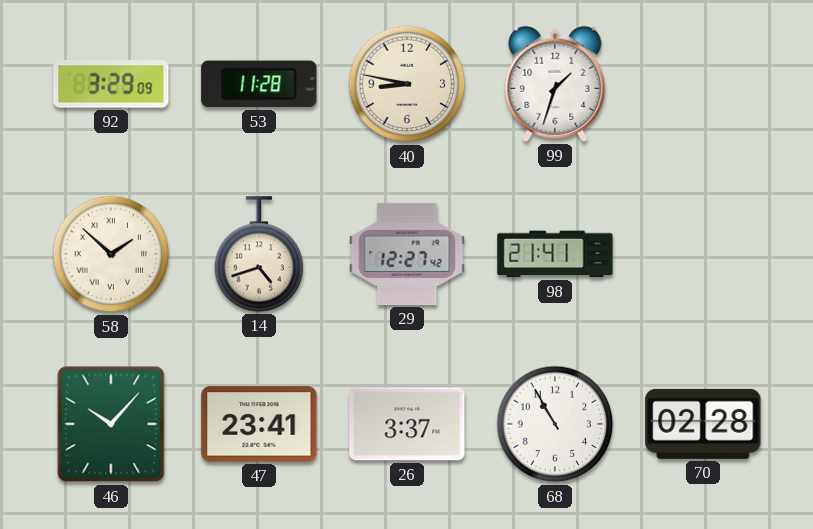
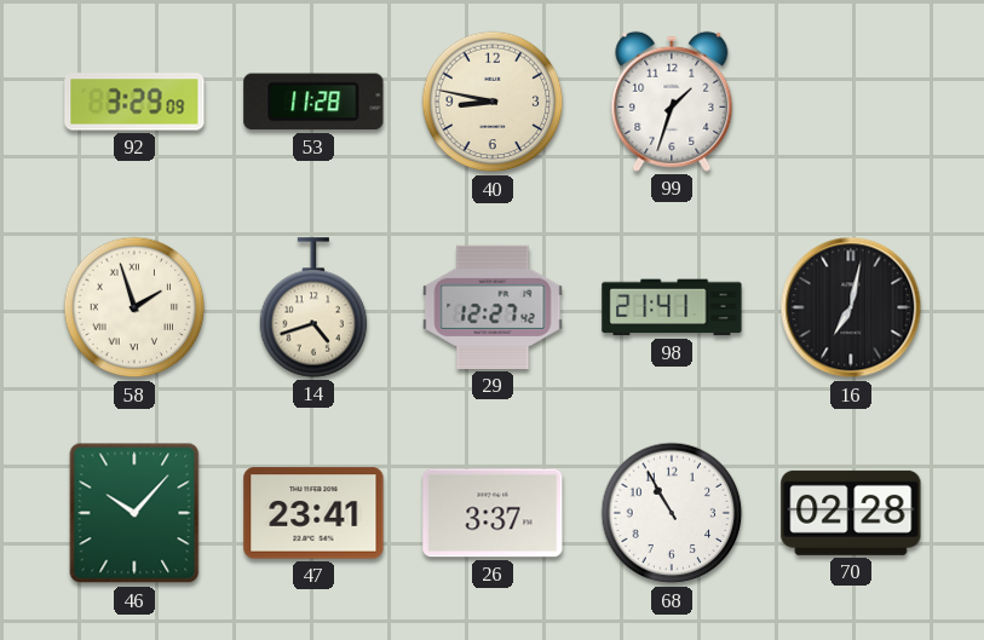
58: 1:52 -> 1:57 (134, 307)
16: none -> 7:02 (851, 307)
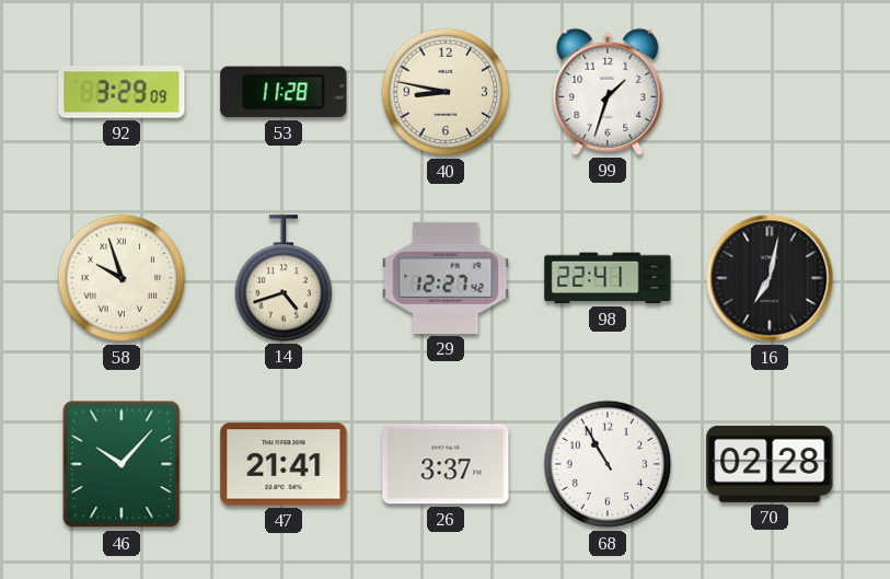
58: 1:57 -> 9:57 (122, 278)
98: 21:41 -> 22:41 (608, 278)
47: 23:41 -> 21:41 (284, 464)
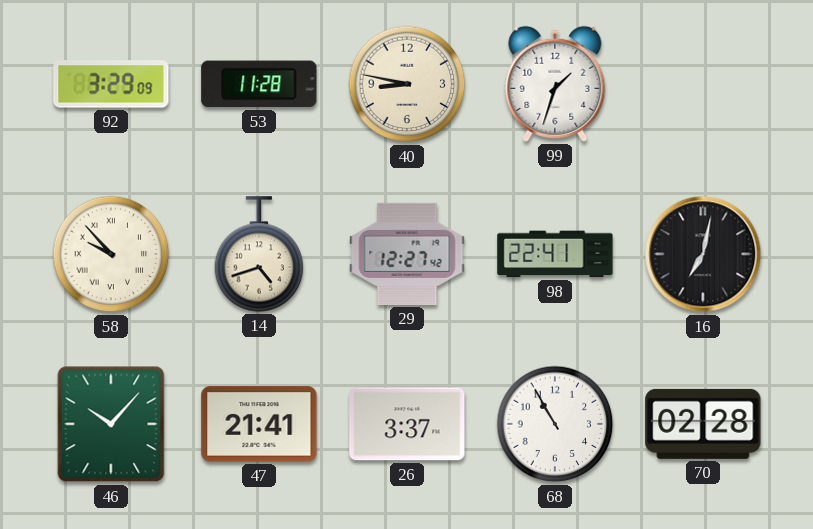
58: 9:57 -> 9:53 (111, 254)
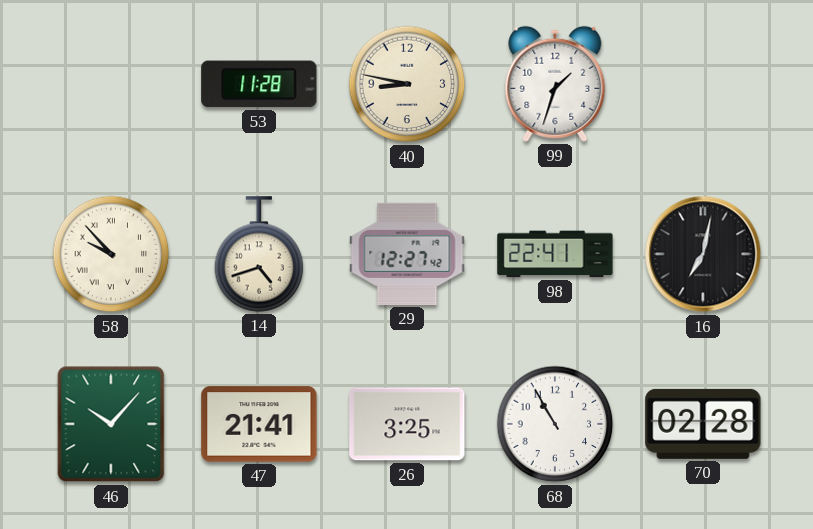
92: 3:29 -> none (111, 84)
26: 3:37 -> 3:25 (407, 424)
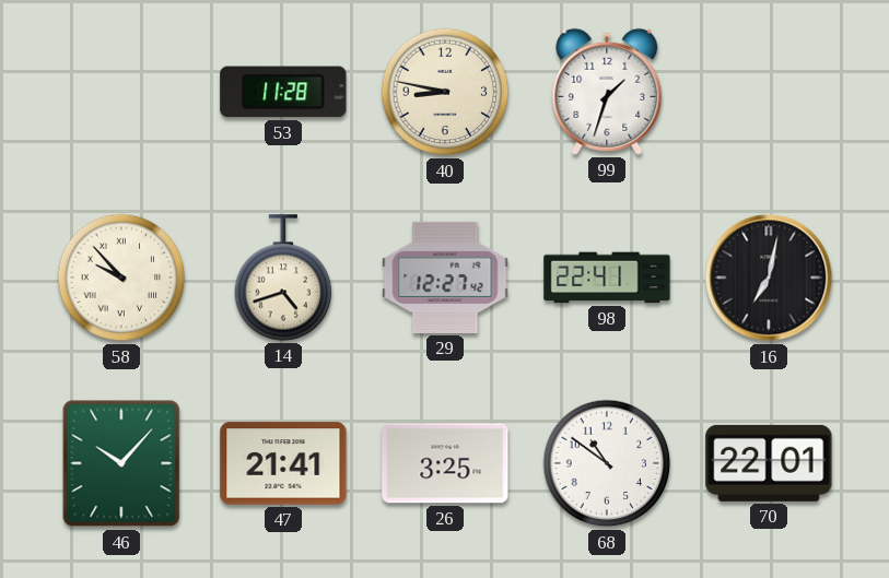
68: 10:55 -> 10:51 (607, 463)
70: 02:28 -> 22:01 (769, 463)
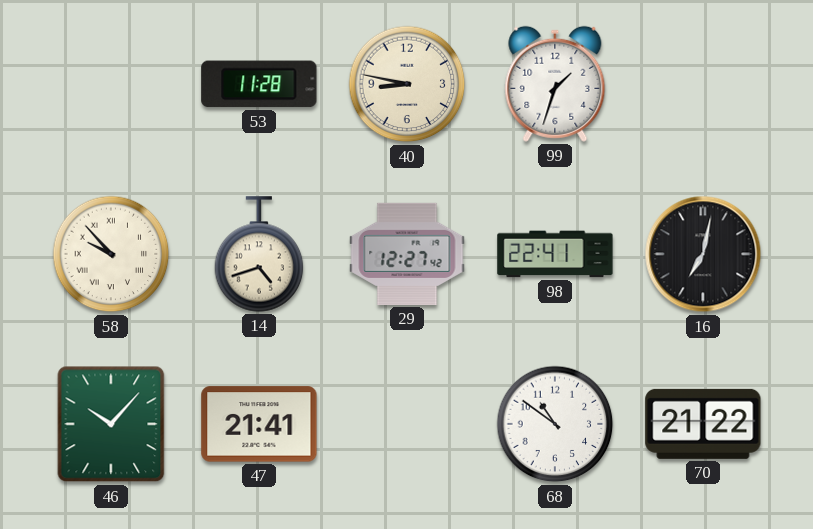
26: 3:25 -> none (445, 463)
70: 22:01 -> 21:22 (703, 424)
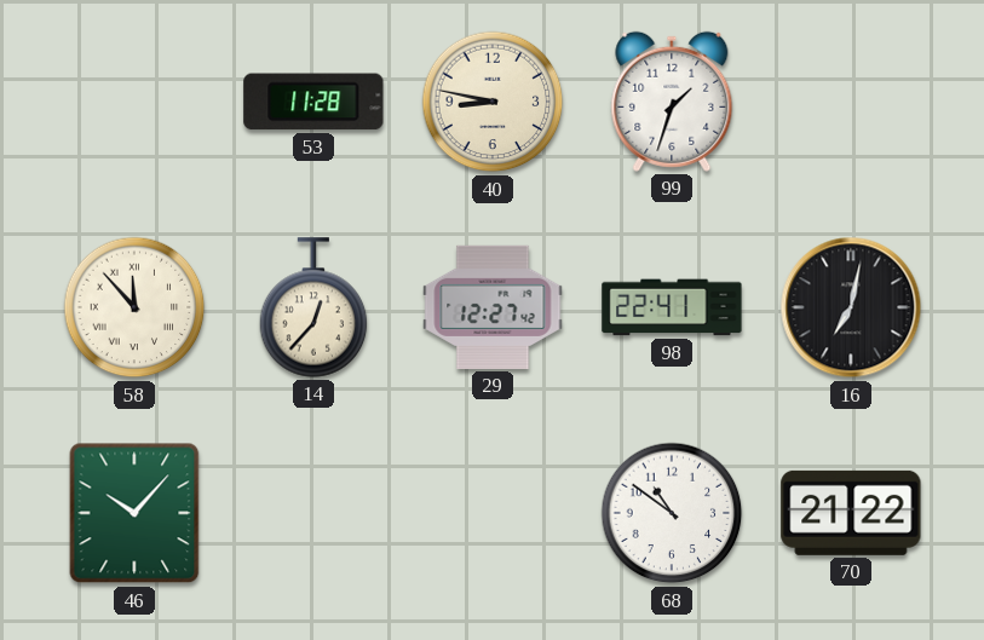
58: 9:53 -> 11:53 (134, 307)
14: 4:42 -> 12:37 (313, 307)
47: 21:41 -> none (259, 424)
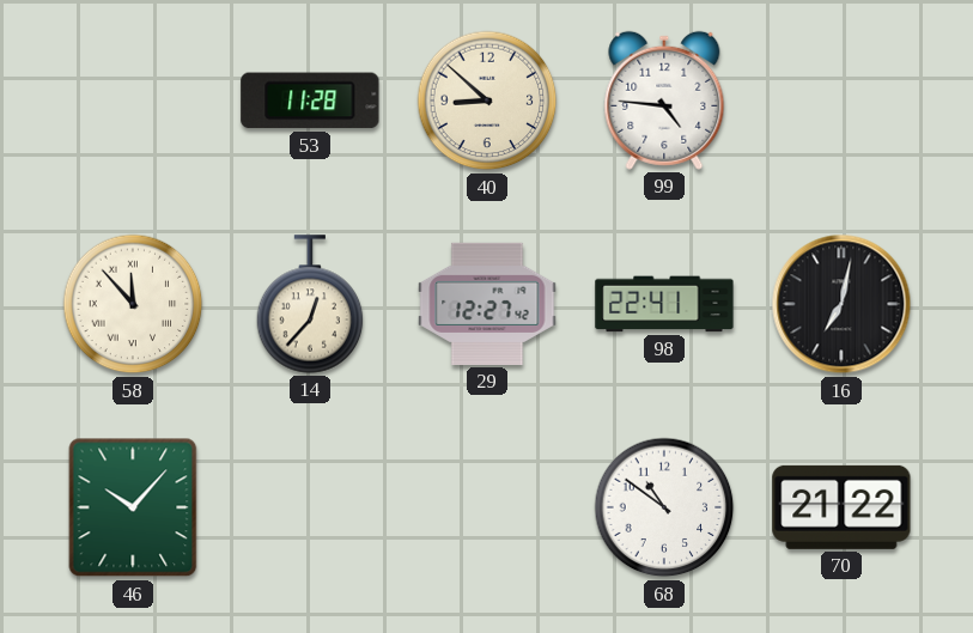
40: 8:47 -> 8:52 (487, 101)
99: 1:33 -> 4:46 (664, 101)
